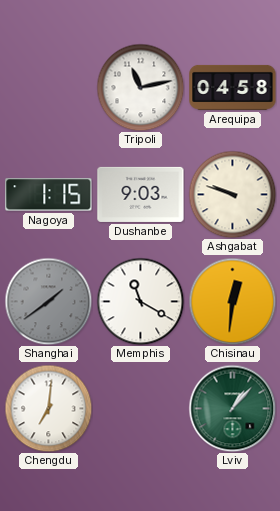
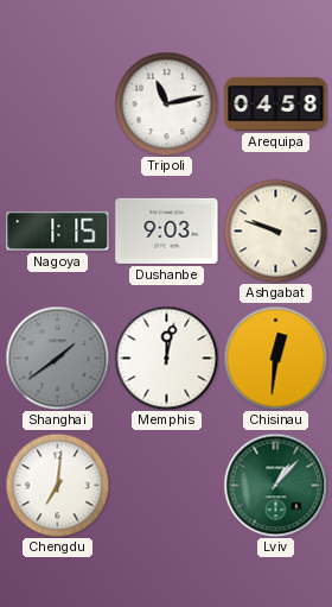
Memphis: 11:20 -> 12:02 (166, 358)
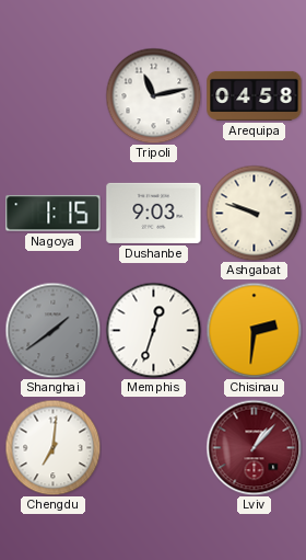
Memphis: 12:02 -> 12:33 (153, 330)
Chisinau: 12:31 -> 2:31 (254, 330)
Lviv dial: green -> burgundy (254, 447)
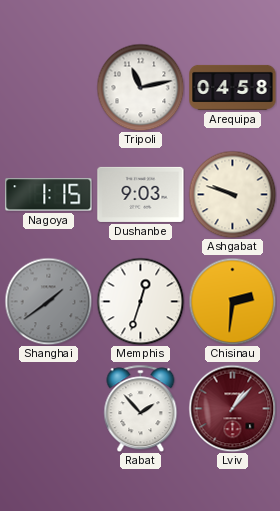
Chengdu: 7:01 -> none (52, 447)
Rabat: none -> 1:53 (141, 408)
